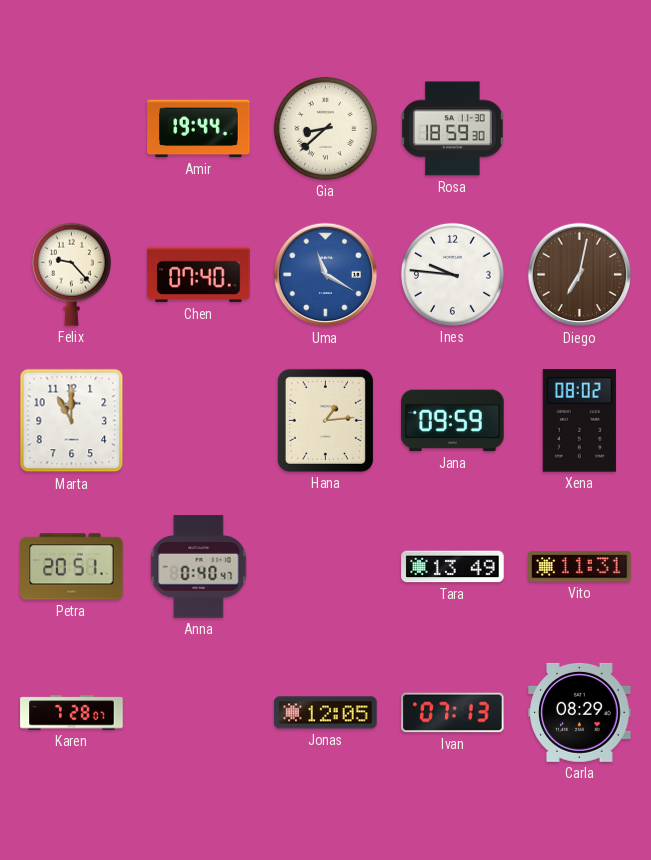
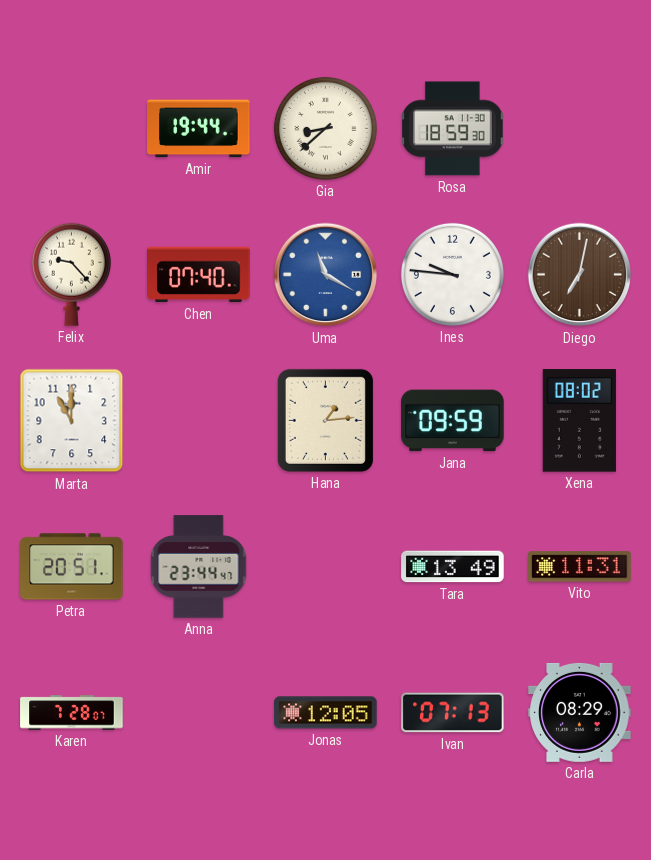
Anna: 0:40 -> 23:44 (199, 567)
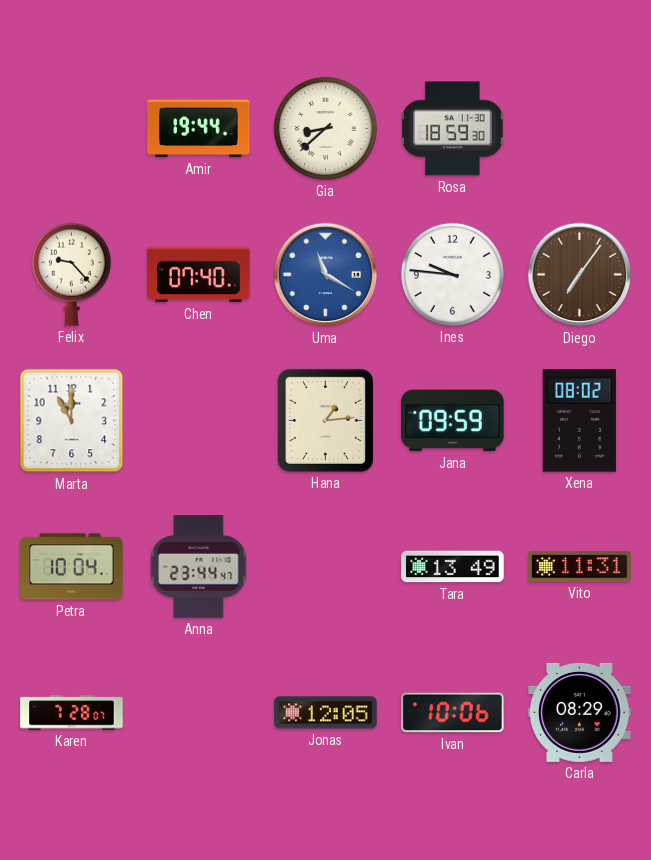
Diego: 7:02 -> 7:06 (580, 275)
Petra: 20:51 -> 10:04 (72, 567)
Ivan: 07:13 -> 10:06 (453, 713)
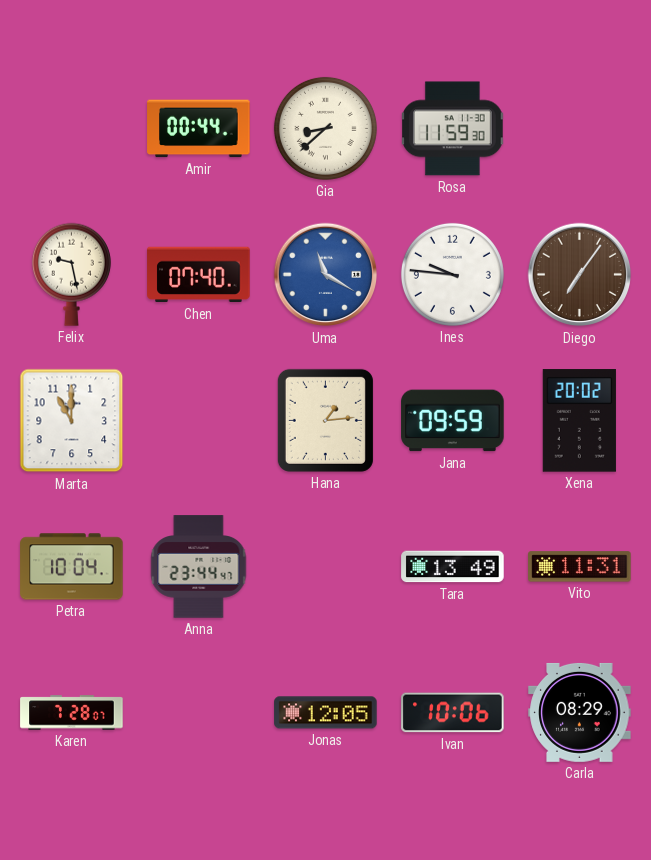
Amir: 19:44 -> 00:44 (199, 129)
Rosa: 18:59 -> 11:59 (453, 129)
Felix: 9:23 -> 9:28 (71, 274)
Xena: 08:02 -> 20:02 (579, 421)
